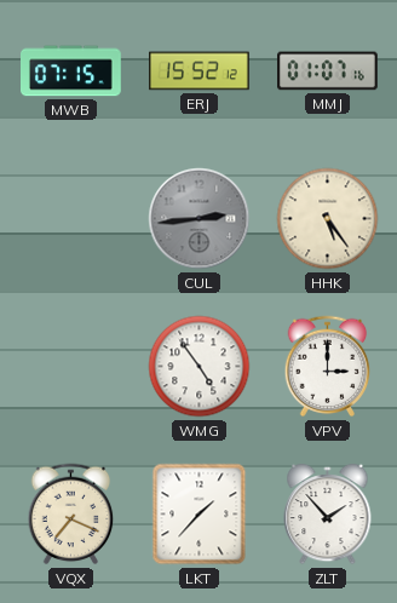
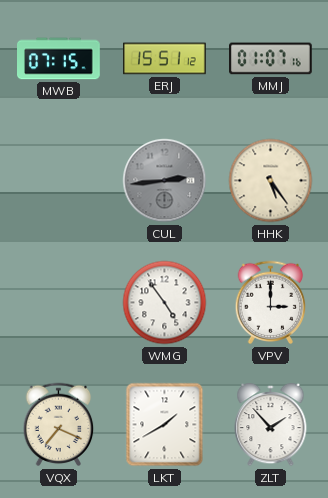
ERJ: 15:52 -> 15:51 (165, 59)
LKT: 1:37 -> 1:40 (165, 425)
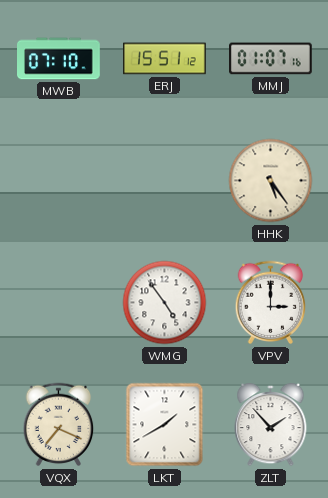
MWB: 07:15 -> 07:10 (59, 59)
CUL: 2:44 -> none (165, 181)
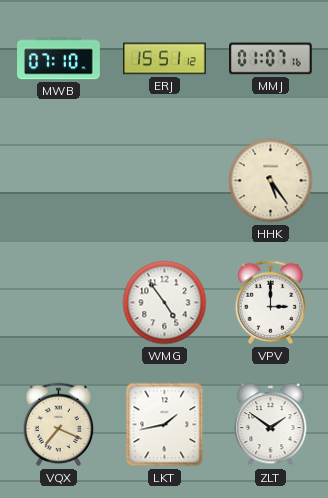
LKT: 1:40 -> 1:43 (165, 425)
ZLT: 1:53 -> 1:51 (271, 425)
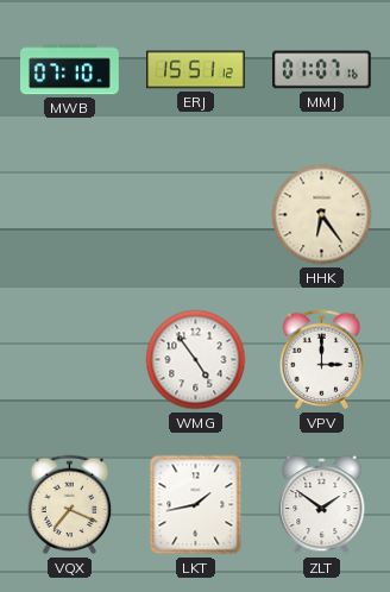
HHK: 5:24 -> 6:24 (322, 215)
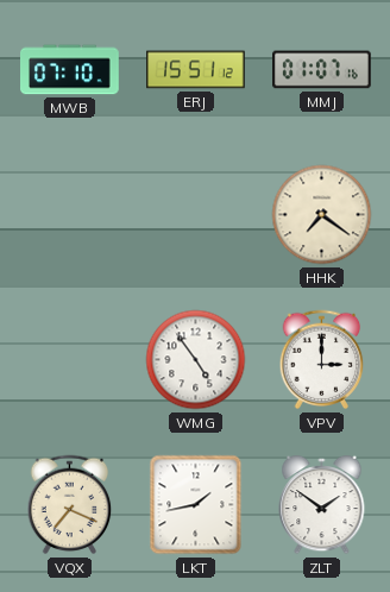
HHK: 6:24 -> 7:21 (322, 215)
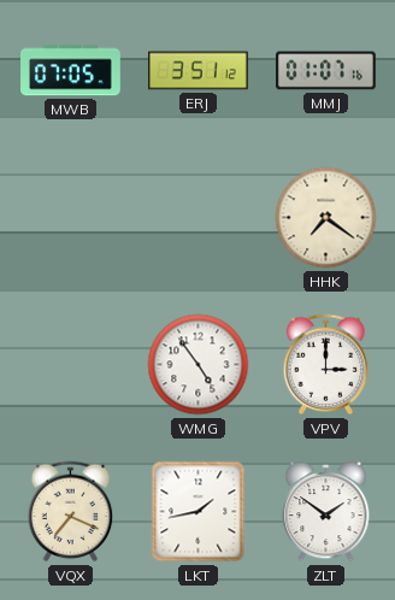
MWB: 07:10 -> 07:05 (71, 71)
ERJ: 15:51 -> 3:51 (199, 71)
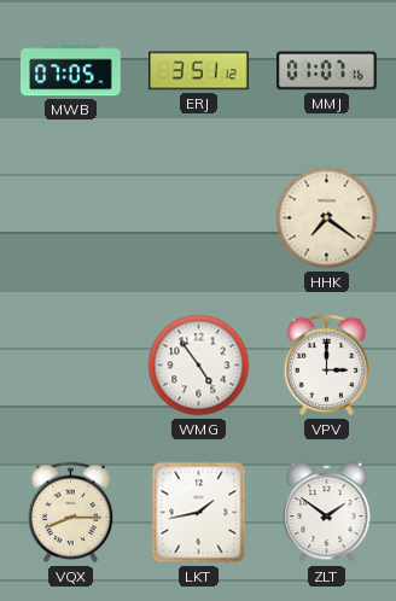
VQX: 7:19 -> 8:15 (71, 513)
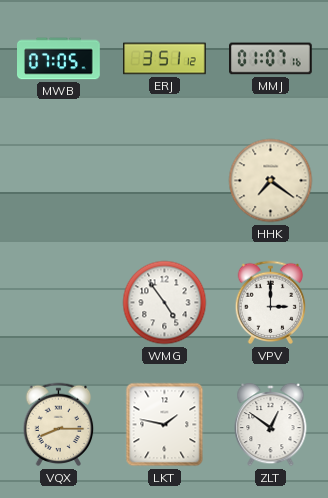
LKT: 1:43 -> 1:47 (165, 425)
ZLT: 1:51 -> 12:51 (271, 425)
